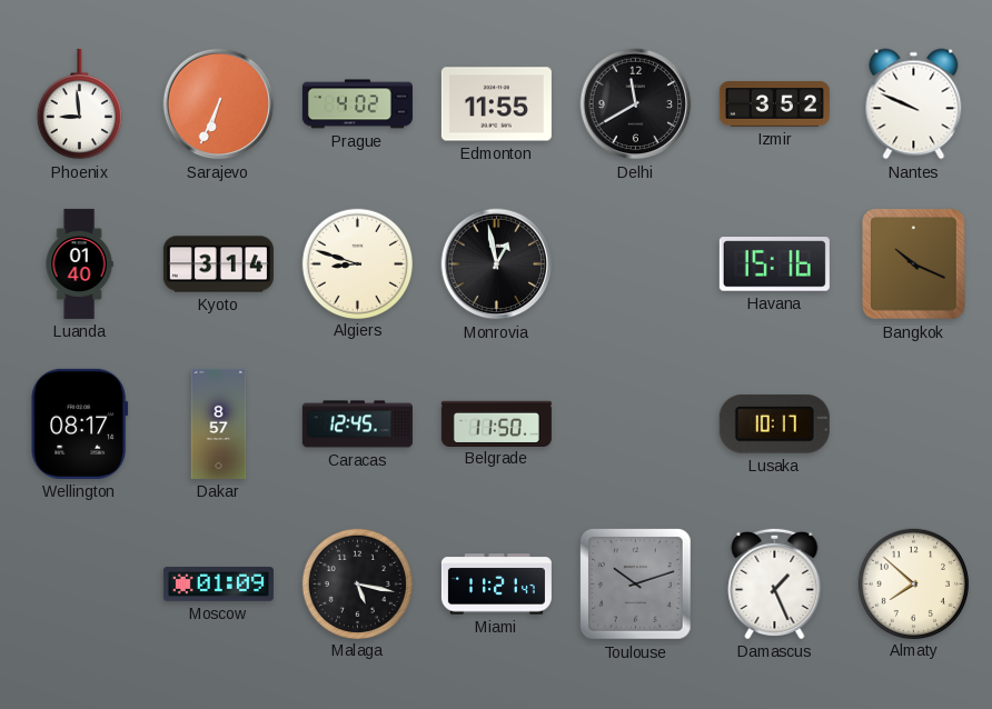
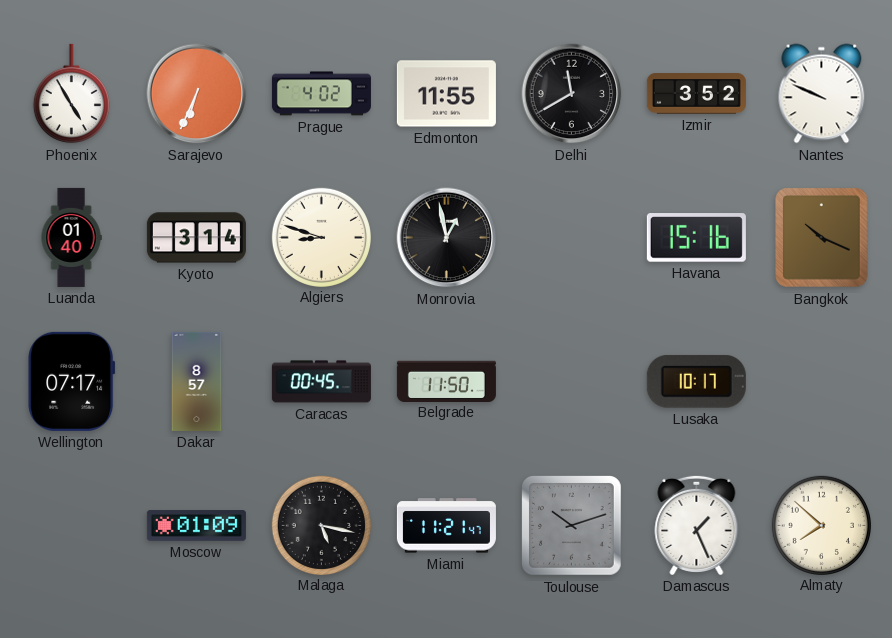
Phoenix: 8:59 -> 4:55 (71, 94)
Wellington: 08:17 -> 07:17 (72, 381)
Caracas: 12:45 -> 00:45 (321, 382)
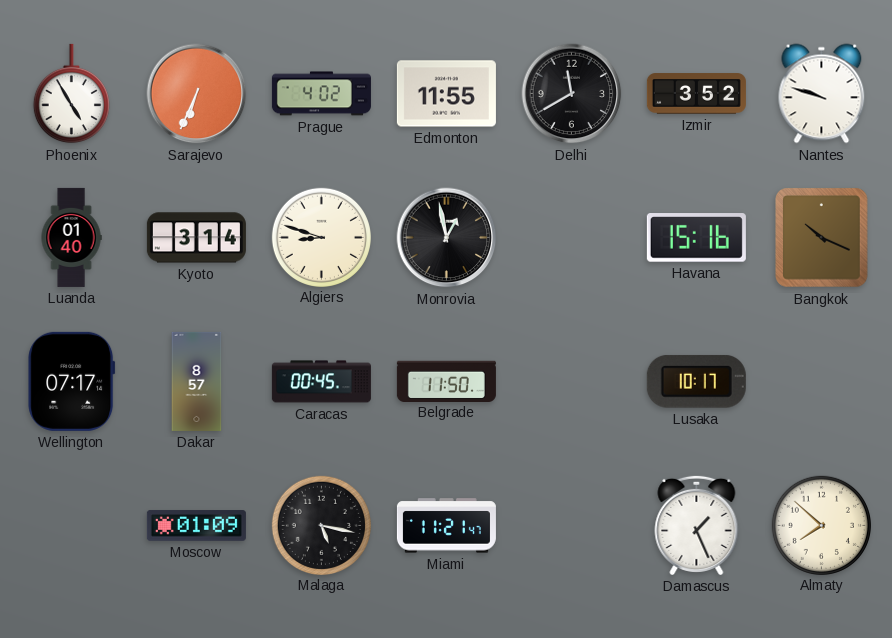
Nantes: 9:49 -> 9:48 (822, 94)
Toulouse: 10:12 -> none (572, 526)
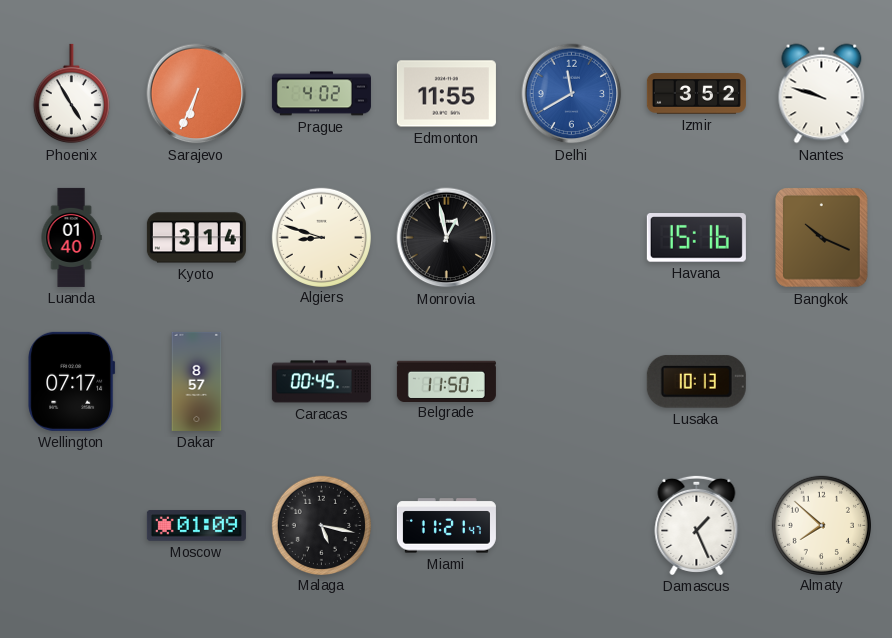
Delhi dial: black -> blue (572, 94)
Lusaka: 10:17 -> 10:13 (696, 381)
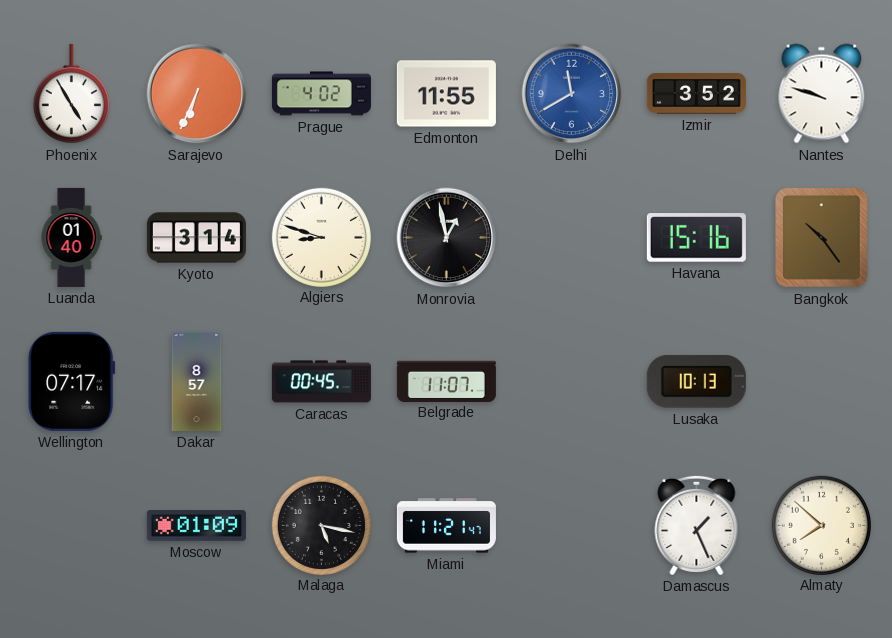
Bangkok: 10:19 -> 10:24 (822, 238)
Belgrade: 11:50 -> 11:07 (446, 381)
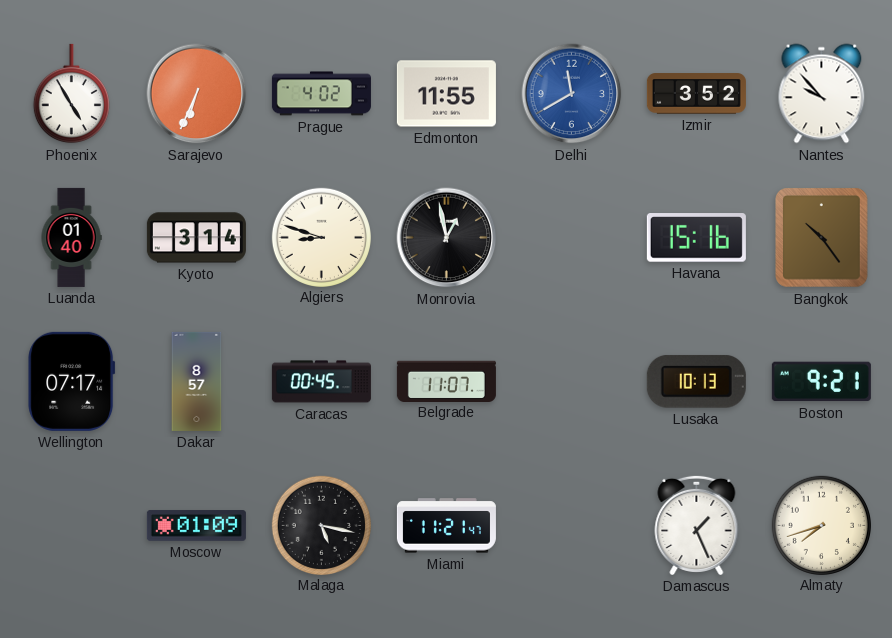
Nantes: 9:48 -> 9:53 (822, 94)
Boston: none -> 9:21 (821, 382)
Almaty: 7:52 -> 7:42 (821, 525)
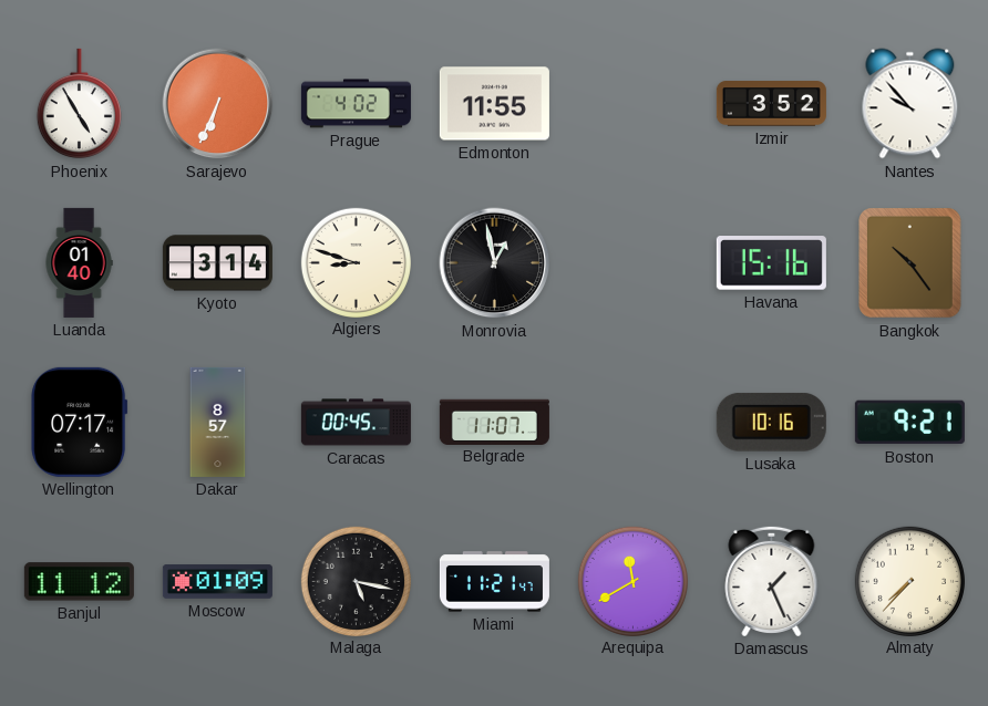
Delhi: 11:40 -> none (572, 94)
Lusaka: 10:13 -> 10:16 (771, 422)
Banjul: none -> 11:12 (79, 582)
Arequipa: none -> 11:40 (632, 581)
Almaty: 7:42 -> 7:37 (909, 581)
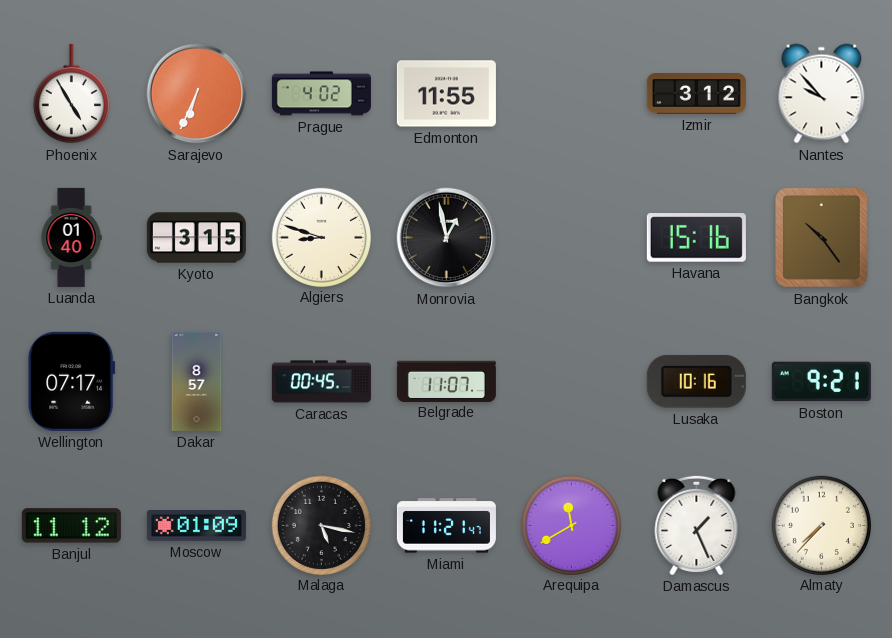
Izmir: 3:52 -> 3:12 (696, 94)
Kyoto: 3:14 -> 3:15 (196, 238)
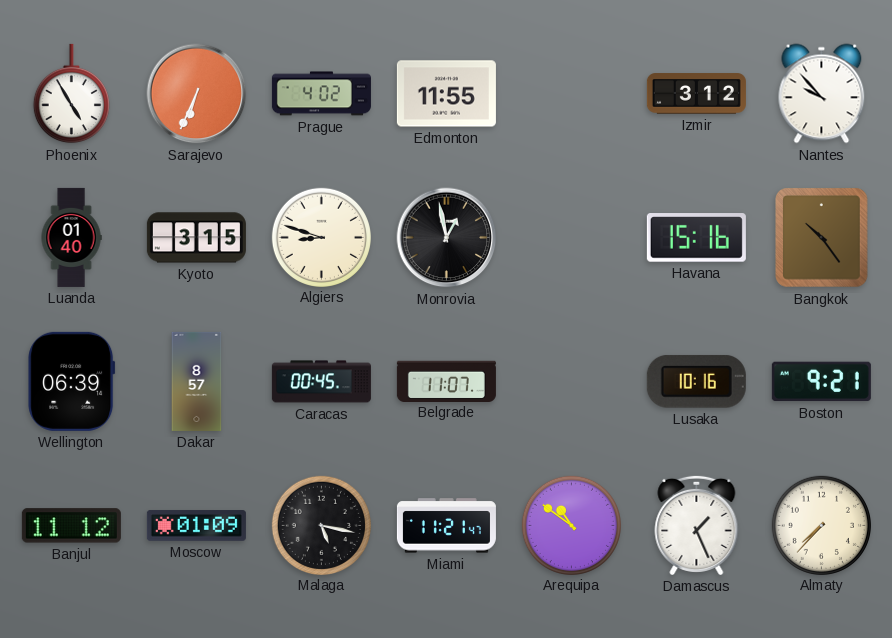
Wellington: 07:17 -> 06:39 (72, 381)
Arequipa: 11:40 -> 10:51 (571, 525)
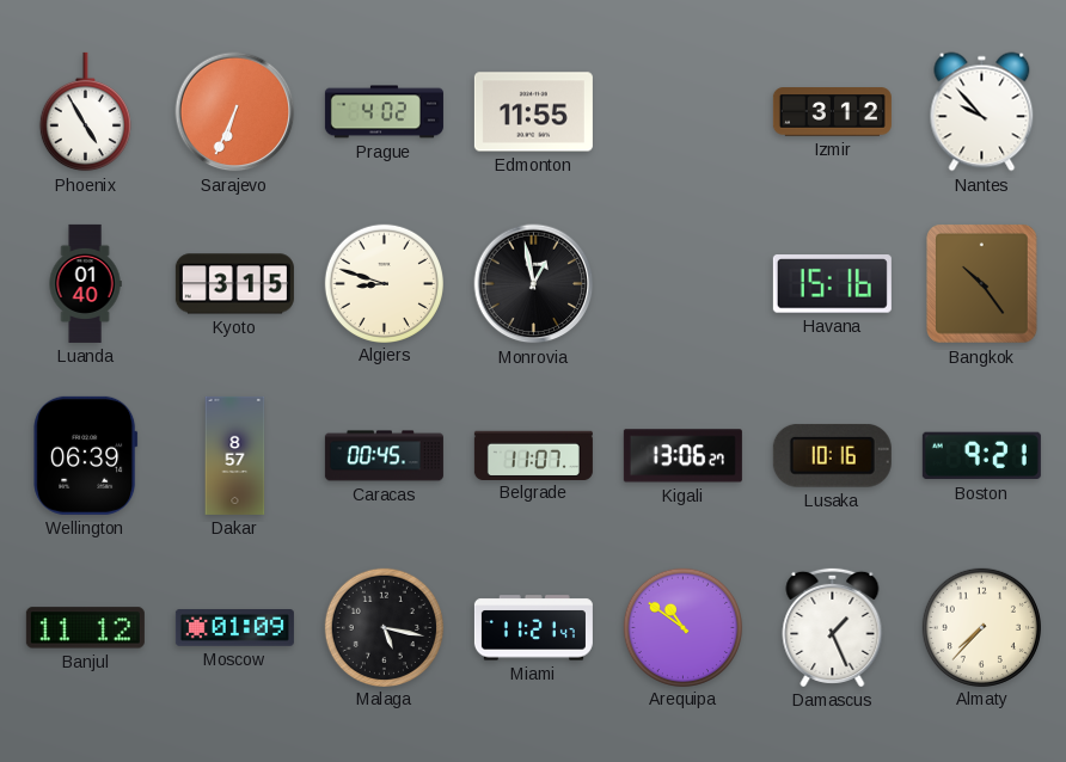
Kigali: none -> 13:06 (682, 456)
